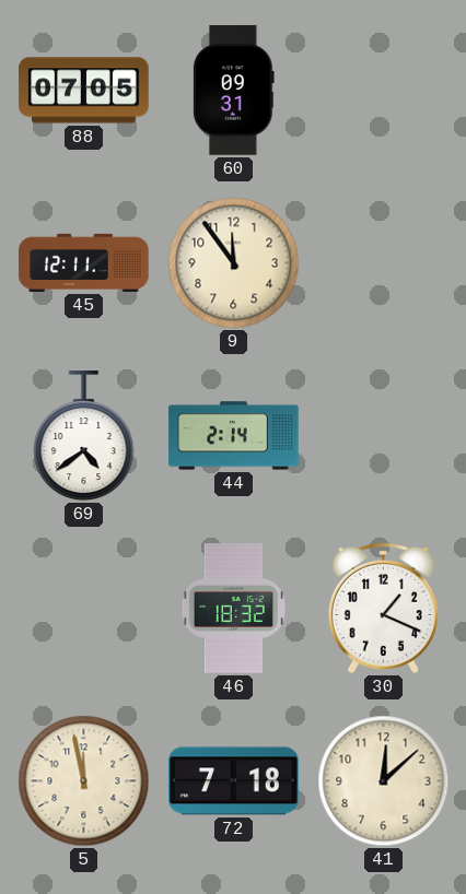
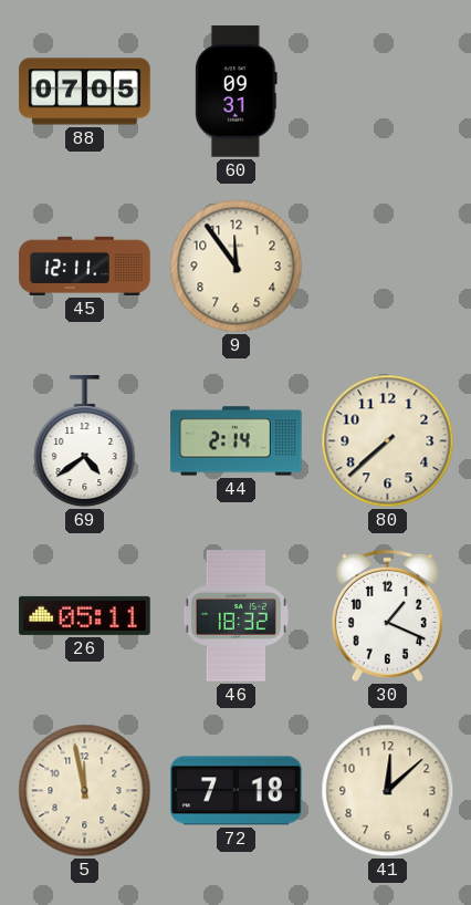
80: none -> 7:38 (388, 441)
26: none -> 05:11 (85, 615)
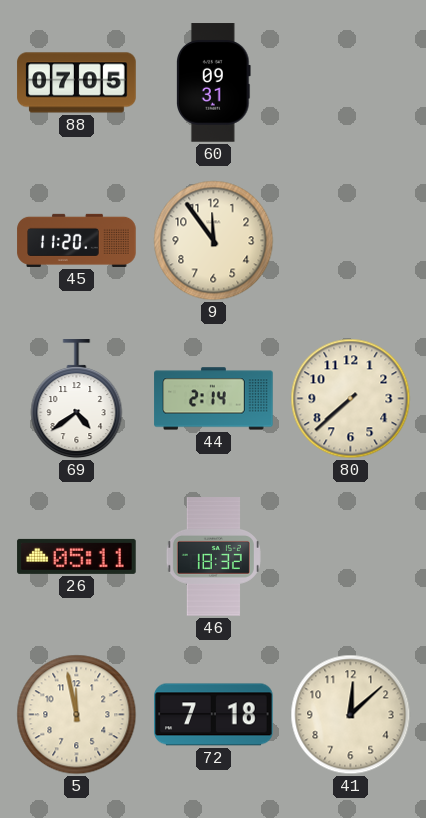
45: 12:11 -> 11:20 (77, 240)
30: 1:19 -> none (387, 615)
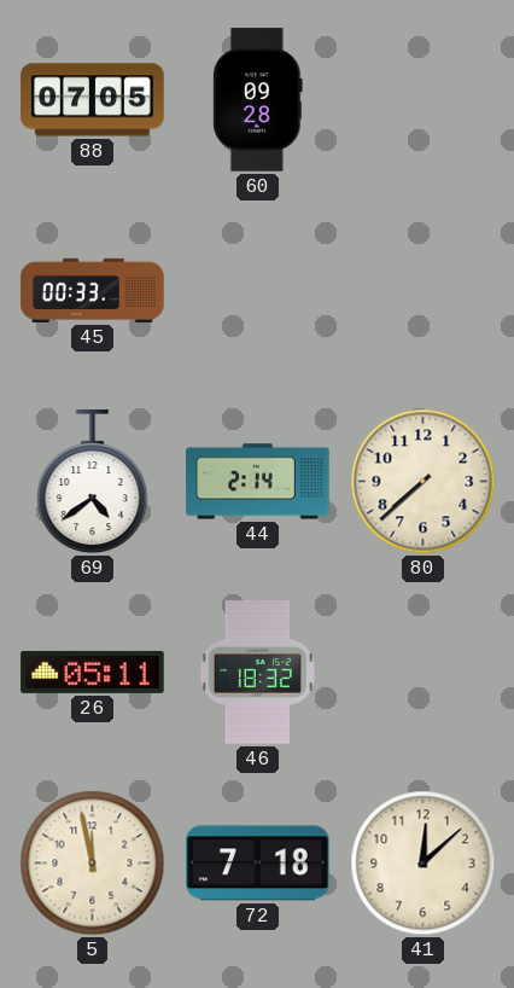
60: 09:31 -> 09:28 (258, 100)
45: 11:20 -> 00:33 (93, 290)
9: 11:54 -> none (214, 241)
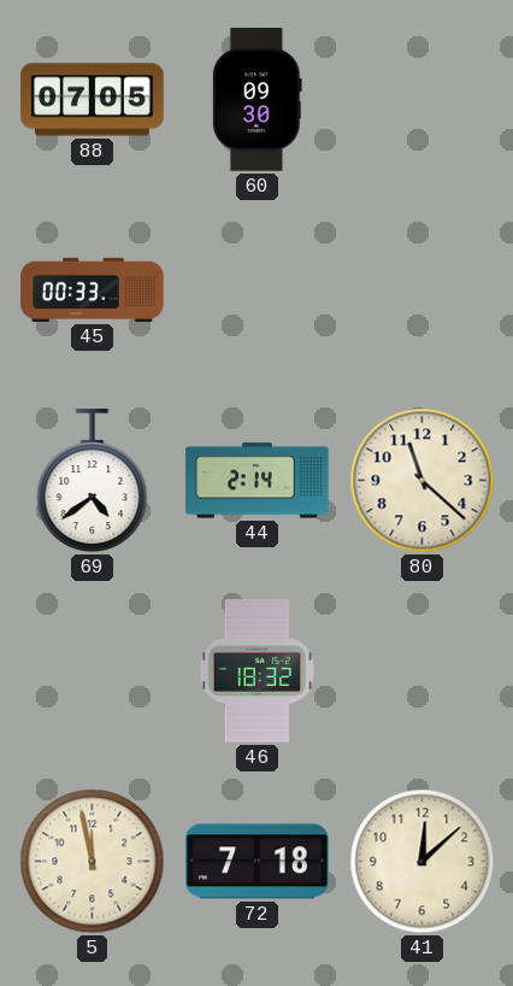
60: 09:28 -> 09:30 (258, 100)
80: 7:38 -> 11:22 (423, 481)
26: 05:11 -> none (93, 672)
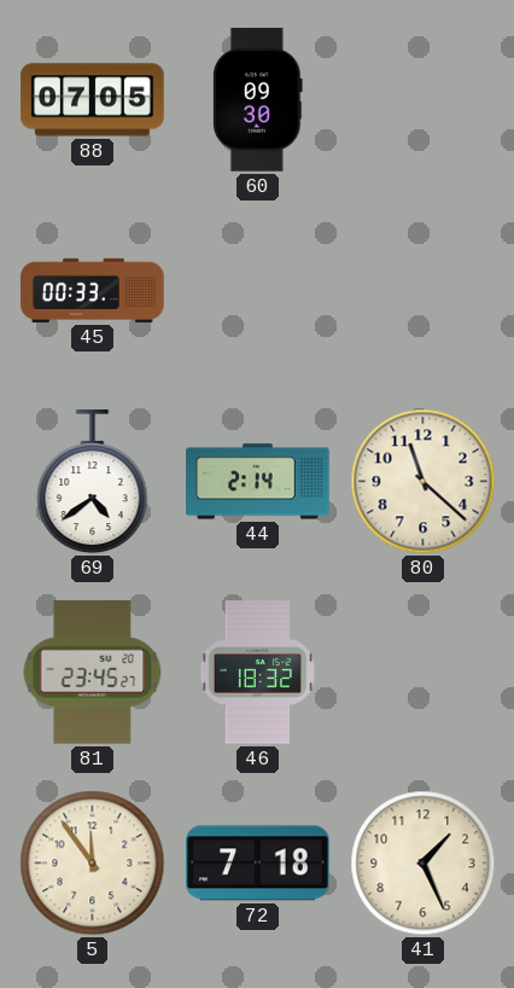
81: none -> 23:45 (93, 673)
5: 11:58 -> 11:54 (93, 864)
41: 12:08 -> 1:26 (424, 864)
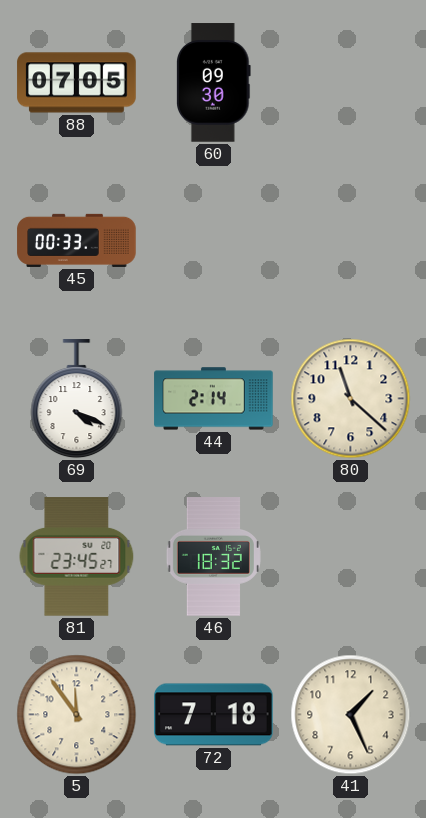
69: 4:39 -> 4:19 (77, 399)
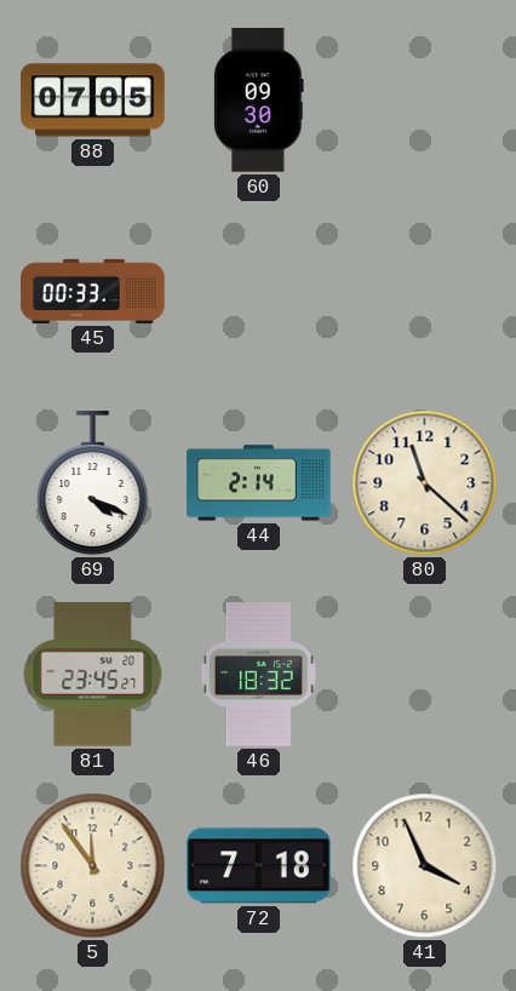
41: 1:26 -> 3:56 (425, 866)
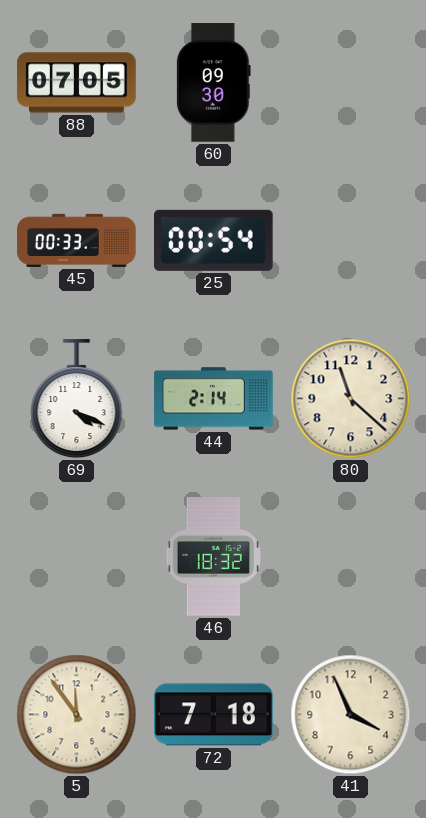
25: none -> 00:54 (214, 240)
81: 23:45 -> none (93, 675)
